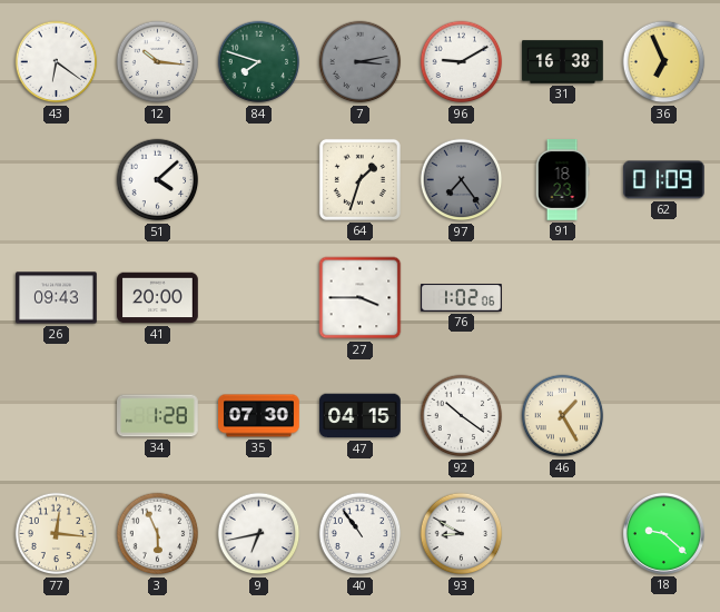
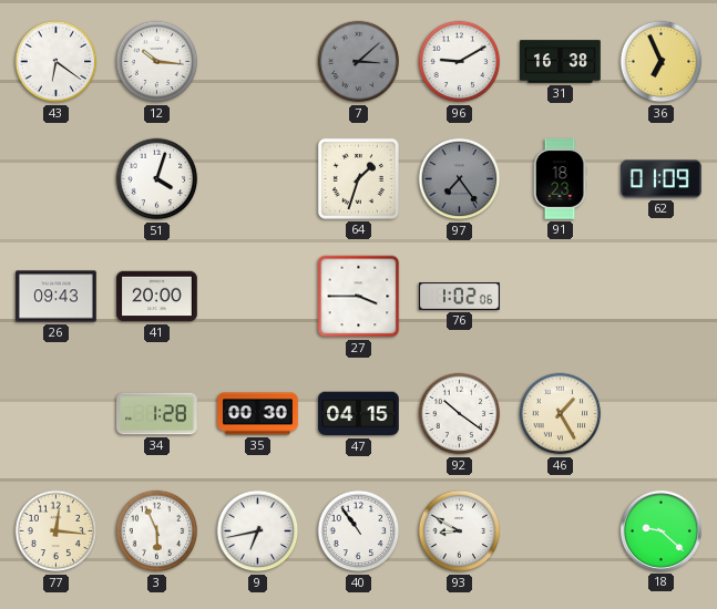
84: 7:48 -> none (259, 62)
7: 3:13 -> 3:08 (359, 62)
51: 4:08 -> 4:03 (157, 179)
35: 07:30 -> 00:30 (258, 414)
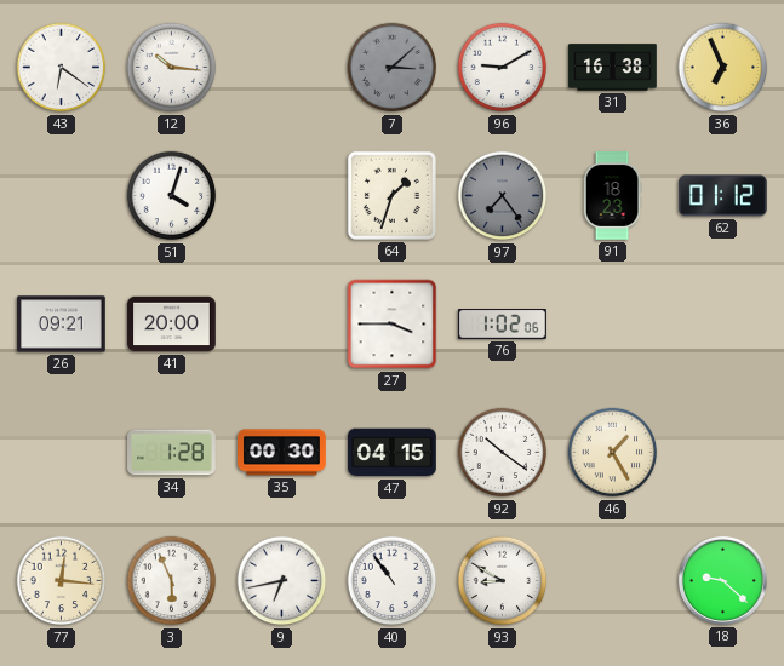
62: 01:09 -> 01:12 (723, 196)
26: 09:43 -> 09:21 (62, 325)
